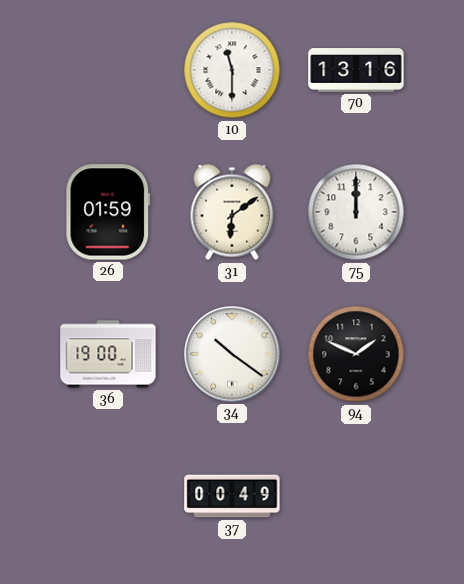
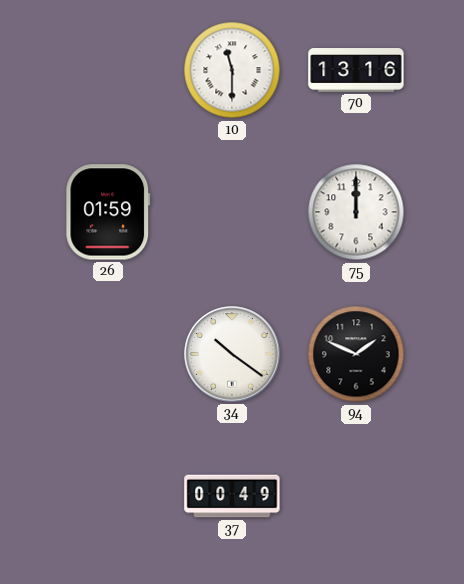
31: 6:09 -> none (232, 212)
36: 19:00 -> none (108, 354)
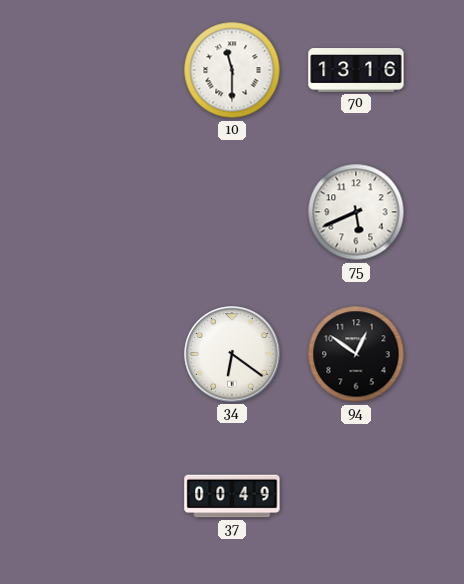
26: 01:59 -> none (108, 212)
75: 12:00 -> 5:41 (356, 212)
34: 10:21 -> 6:21 (232, 354)
94: 1:49 -> 12:51 (356, 354)
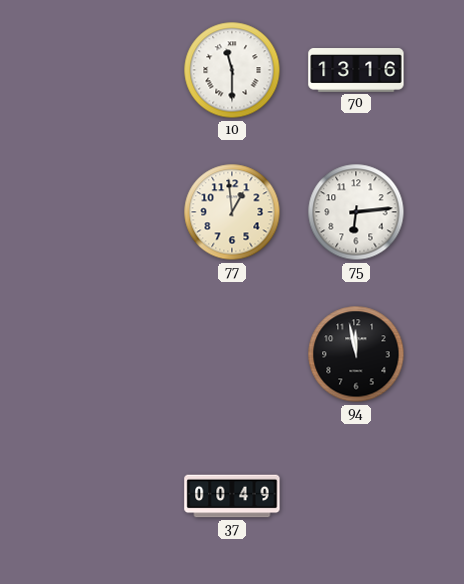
77: none -> 12:59 (232, 212)
75: 5:41 -> 6:14 (356, 212)
34: 6:21 -> none (232, 354)
94: 12:51 -> 11:58 (356, 354)
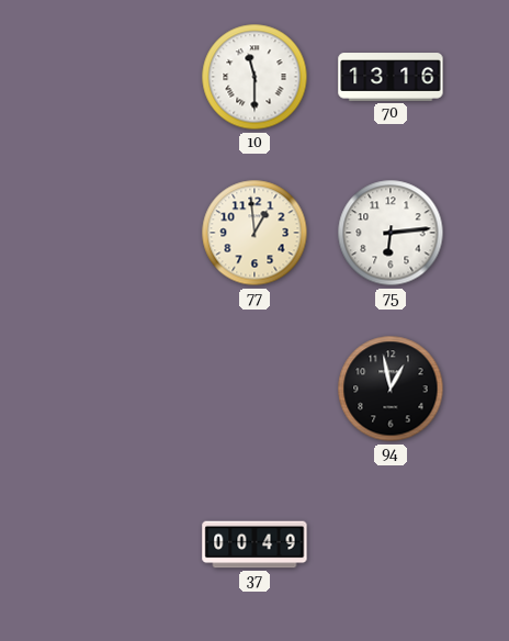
94: 11:58 -> 12:58 (391, 389)
